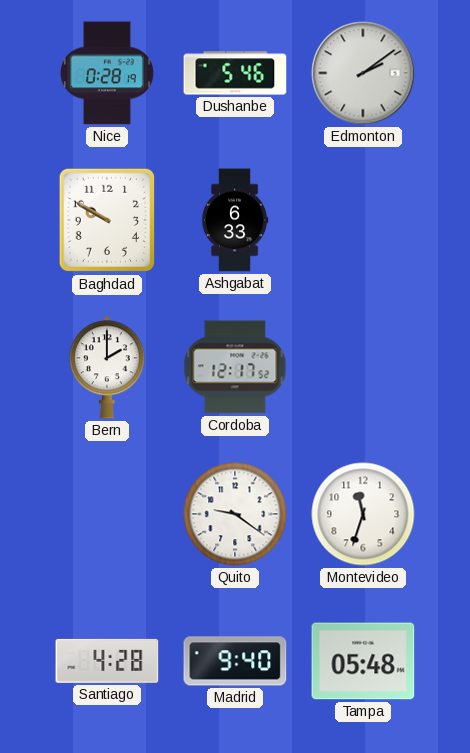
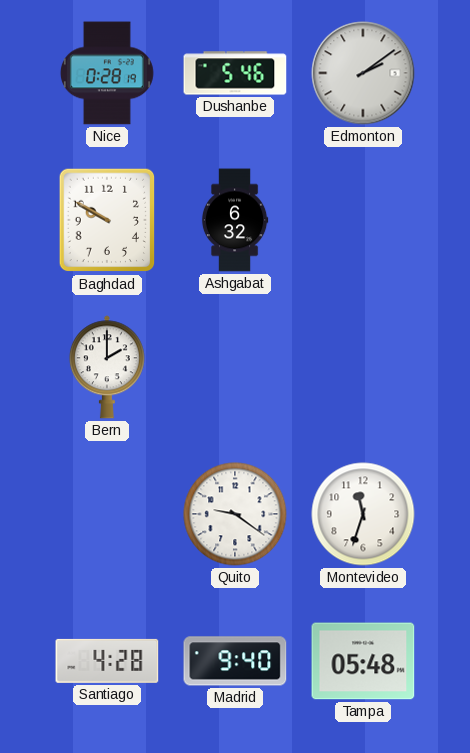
Ashgabat: 6:33 -> 6:32 (235, 220)
Cordoba: 12:17 -> none (235, 367)
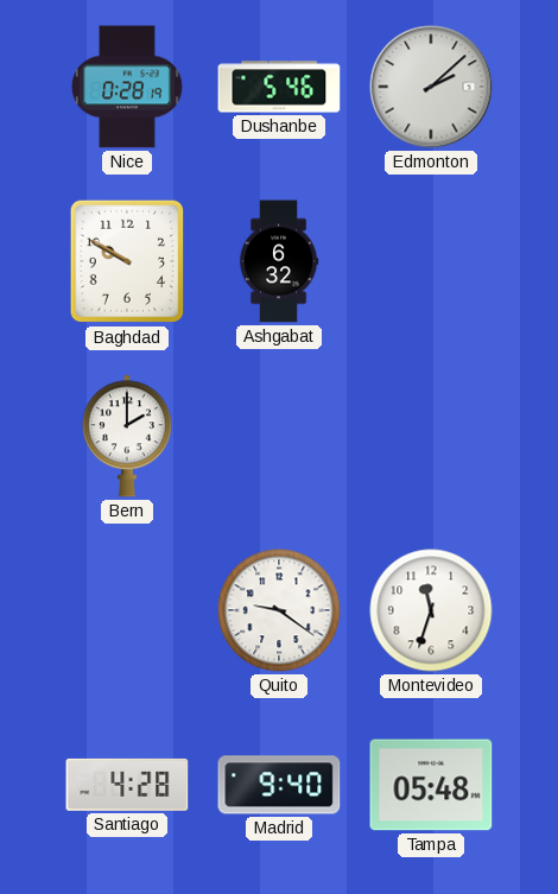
Edmonton: 2:09 -> 2:08 (431, 87)
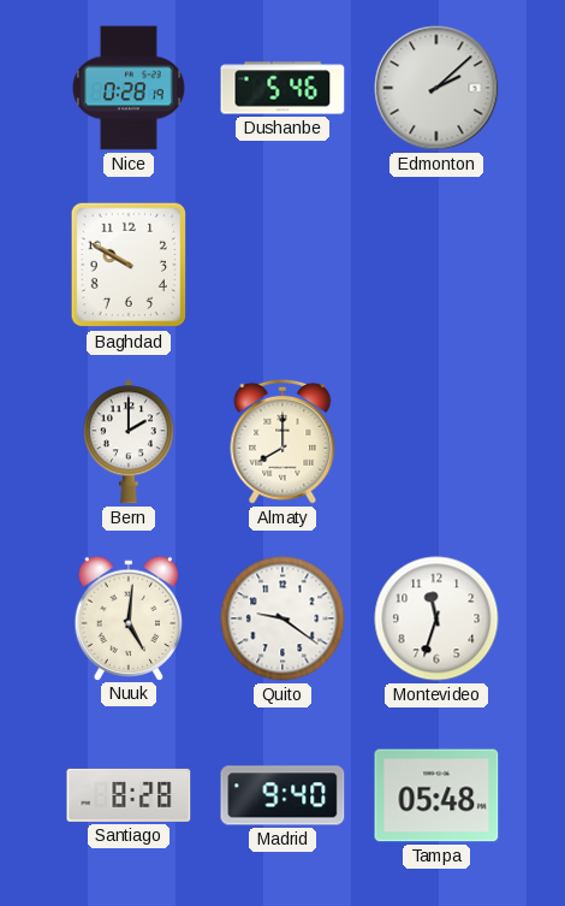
Ashgabat: 6:32 -> none (279, 261)
Almaty: none -> 8:00 (282, 442)
Nuuk: none -> 5:01 (129, 617)
Santiago: 4:28 -> 8:28 (129, 795)
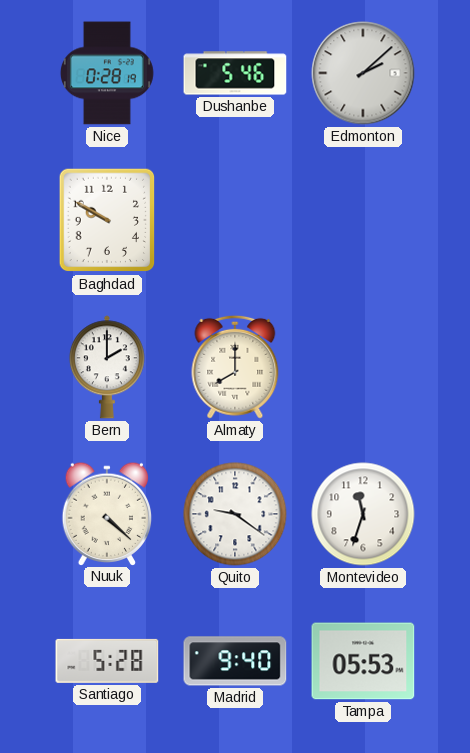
Nuuk: 5:01 -> 4:22 (107, 513)
Santiago: 8:28 -> 5:28 (107, 661)
Tampa: 05:48 -> 05:53 (363, 661)
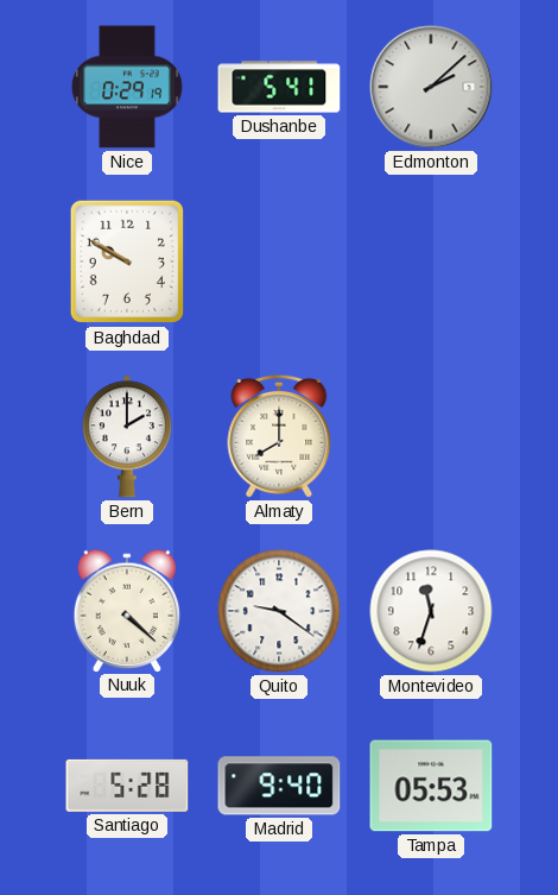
Nice: 0:28 -> 0:29 (127, 87)
Dushanbe: 5:46 -> 5:41 (279, 87)
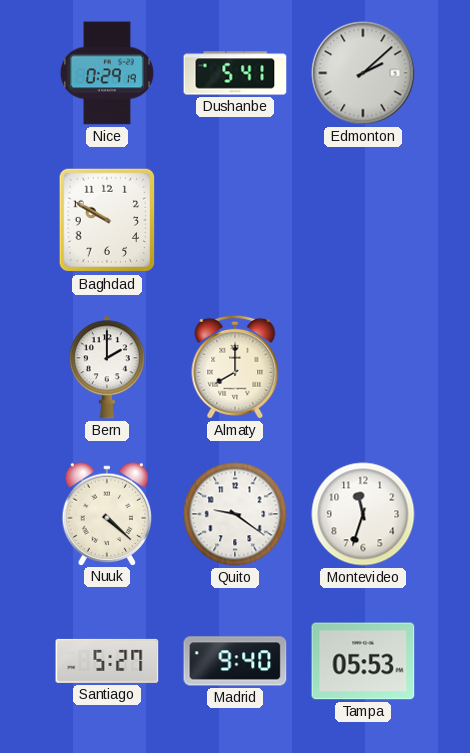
Santiago: 5:28 -> 5:27 (107, 661)
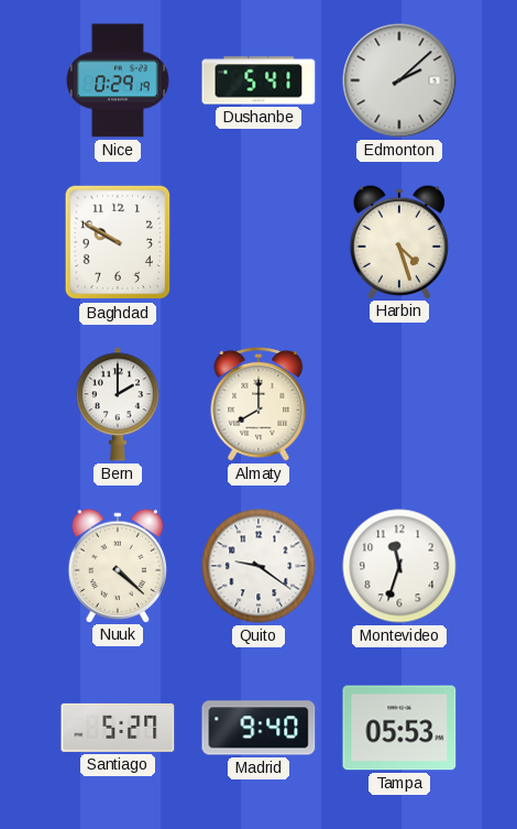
Harbin: none -> 4:27 (399, 241)
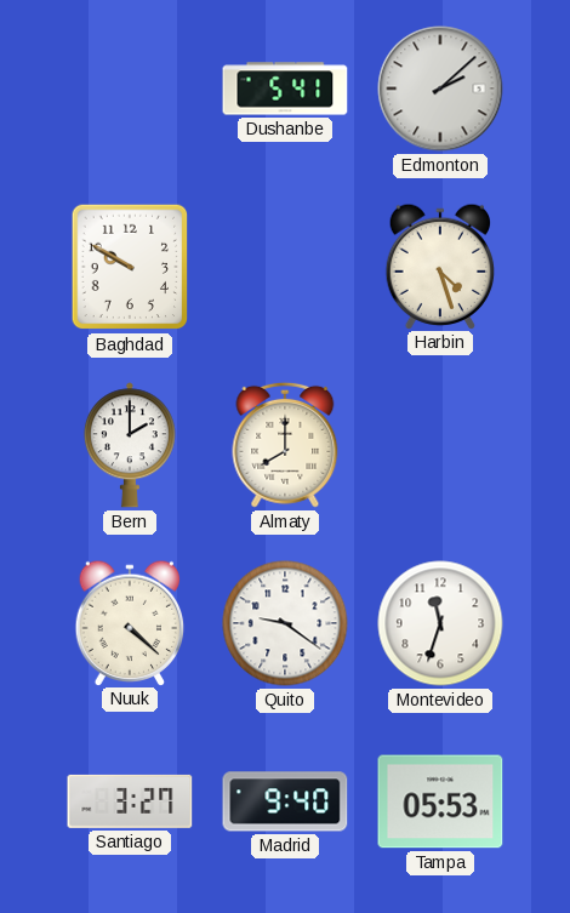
Nice: 0:29 -> none (118, 80)
Santiago: 5:27 -> 3:27 (130, 801)
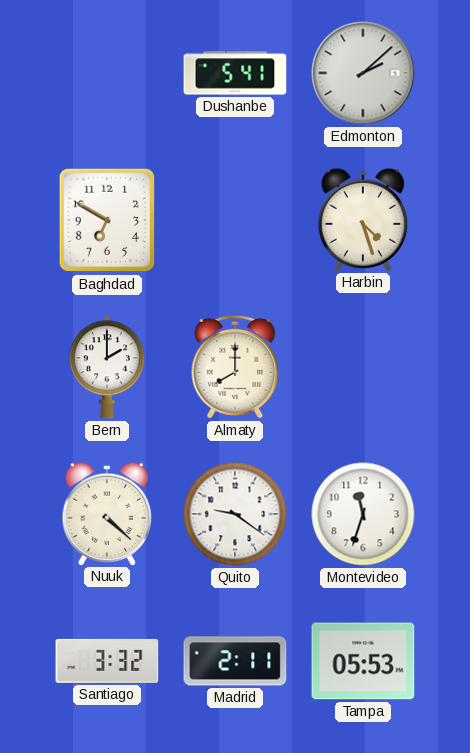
Baghdad: 9:50 -> 6:50 (107, 220)
Santiago: 3:27 -> 3:32 (107, 661)
Madrid: 9:40 -> 2:11 (235, 661)
